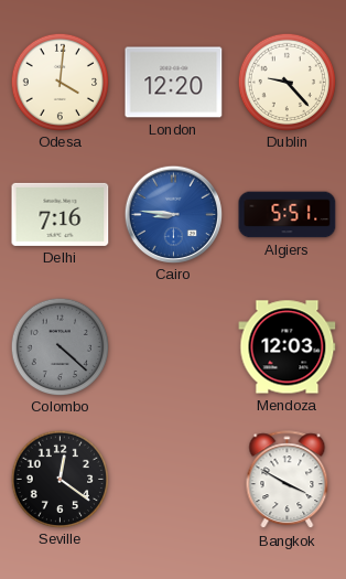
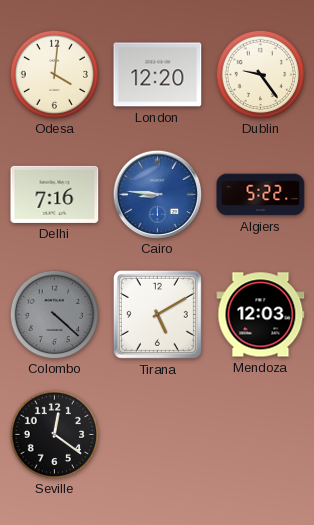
Dublin: 9:23 -> 9:24 (260, 74)
Algiers: 5:51 -> 5:22 (261, 195)
Tirana: none -> 5:10 (157, 314)
Bangkok: 3:50 -> none (288, 480)
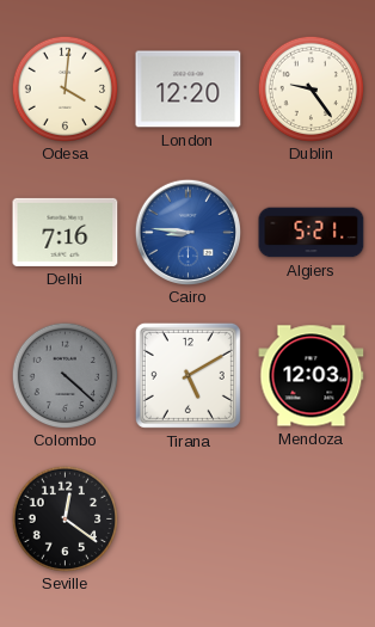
Algiers: 5:22 -> 5:21 (312, 233)
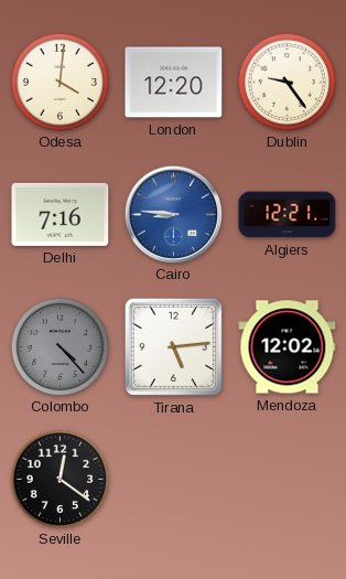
Algiers: 5:21 -> 12:21 (288, 215)
Colombo: 4:22 -> 4:23 (60, 346)
Tirana: 5:10 -> 5:14 (173, 346)
Mendoza: 12:03 -> 12:02 (288, 347)
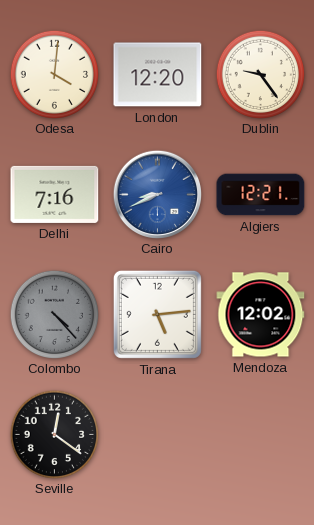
Cairo: 8:46 -> 8:41 (157, 194)
